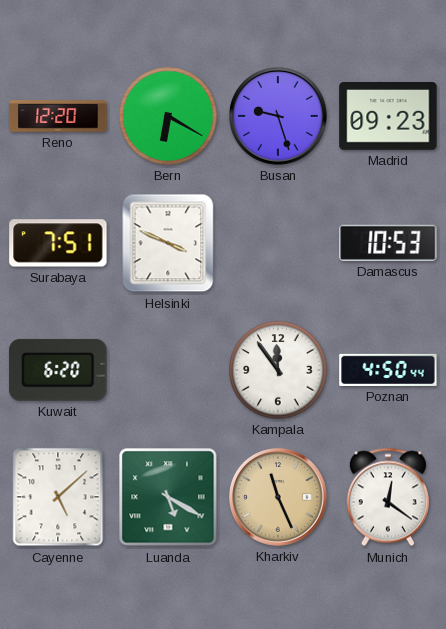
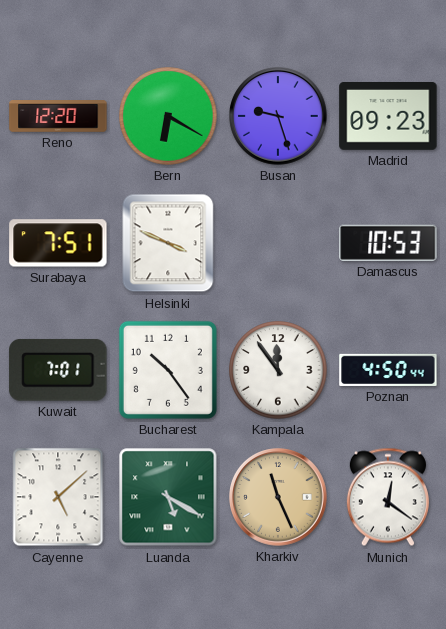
Kuwait: 6:20 -> 7:01 (58, 370)
Bucharest: none -> 10:24 (168, 370)
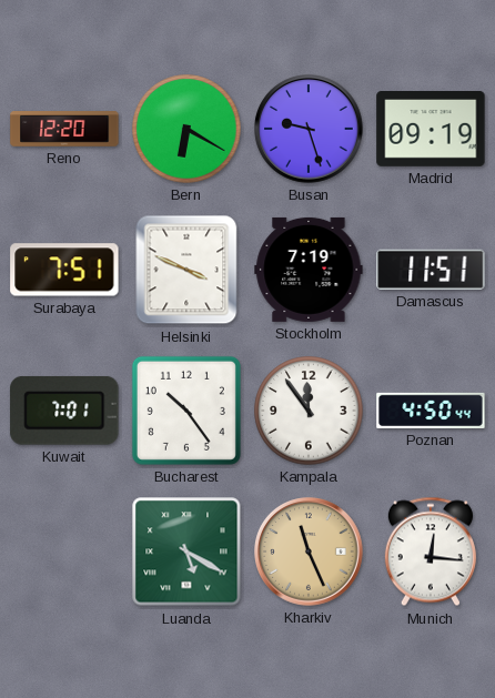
Madrid: 09:23 -> 09:19 (431, 130)
Stockholm: none -> 7:19 (309, 270)
Damascus: 10:53 -> 11:51 (431, 270)
Cayenne: 5:08 -> none (58, 497)
Munich: 12:21 -> 12:16 (431, 552)
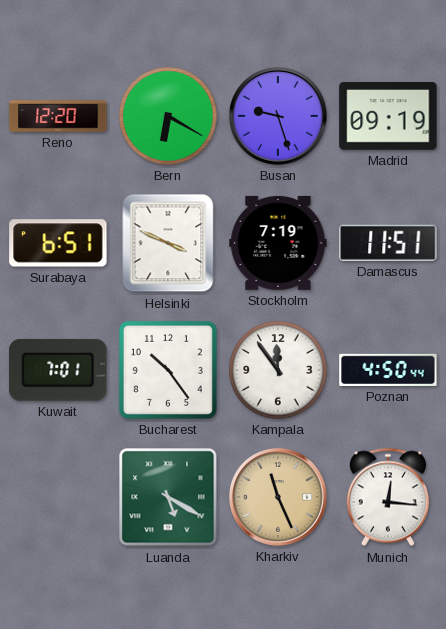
Surabaya: 7:51 -> 6:51 (58, 243)
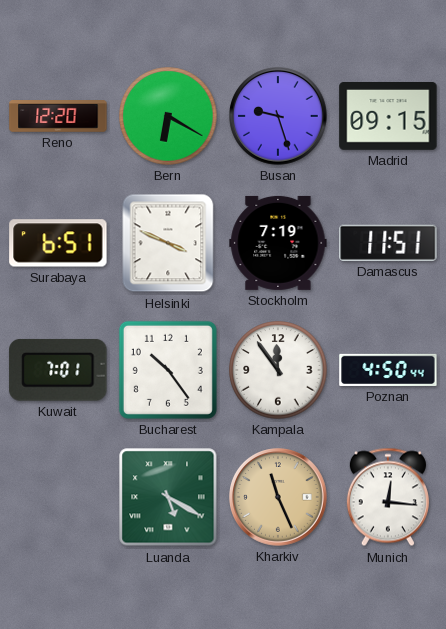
Madrid: 09:19 -> 09:15 (388, 117)
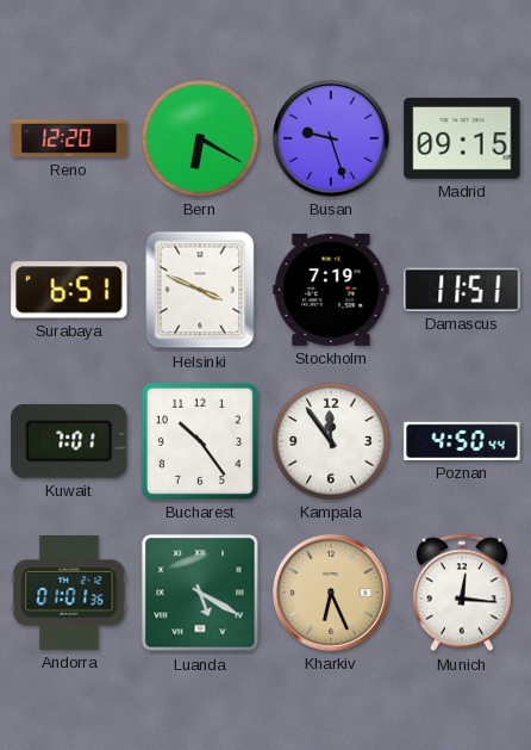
Andorra: none -> 01:01 (69, 593)
Kharkiv: 11:26 -> 6:26 (331, 593)
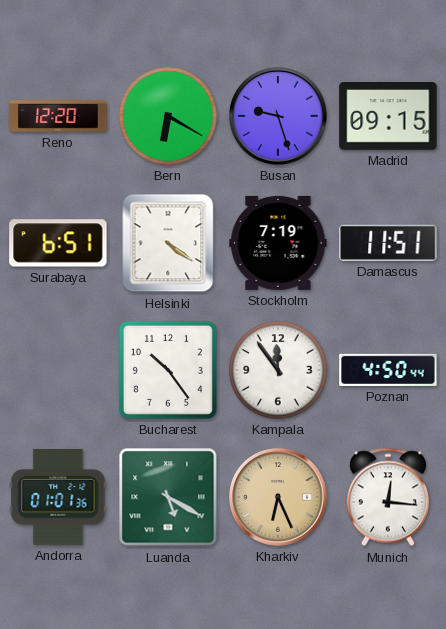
Helsinki: 3:49 -> 4:21 (168, 243)
Kuwait: 7:01 -> none (69, 441)
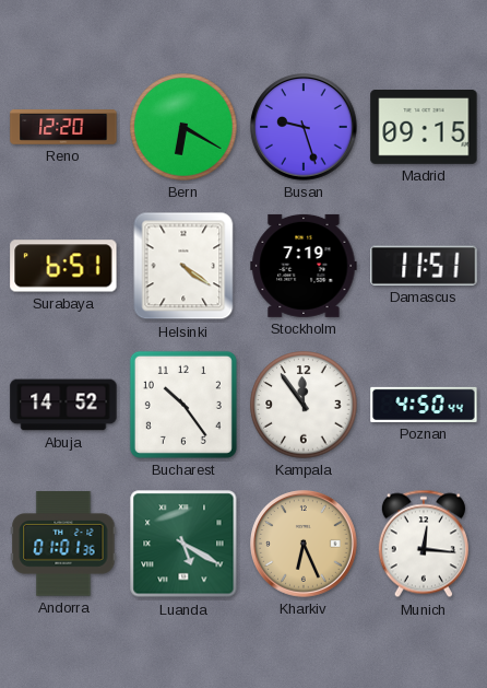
Abuja: none -> 14:52 (63, 405)
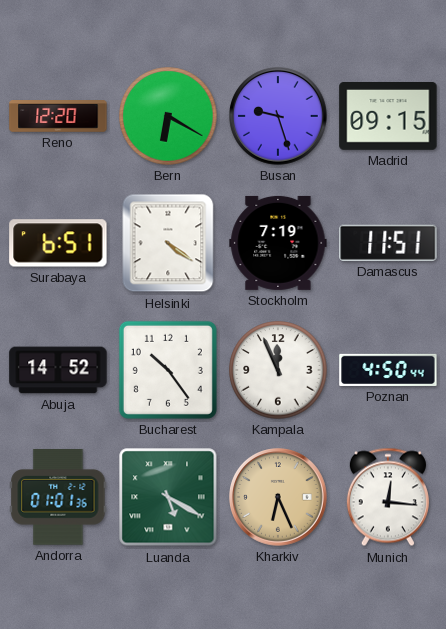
Kampala: 11:54 -> 11:56 (278, 370)
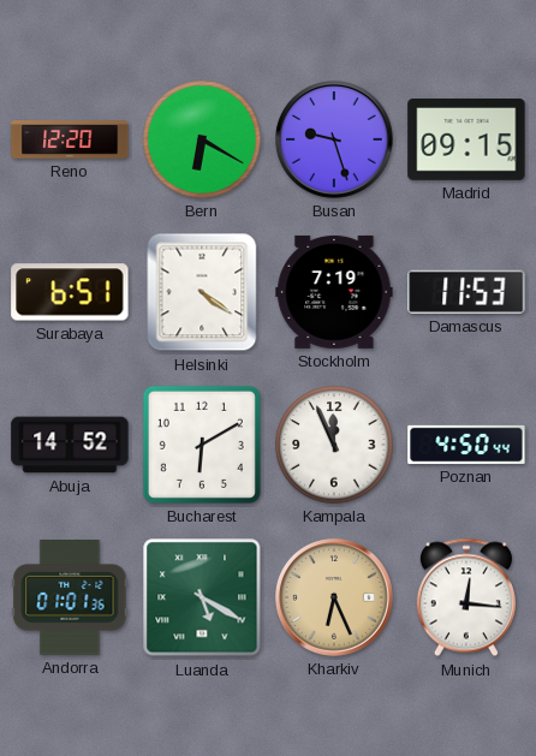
Damascus: 11:51 -> 11:53 (466, 292)
Bucharest: 10:24 -> 6:10 (202, 445)
